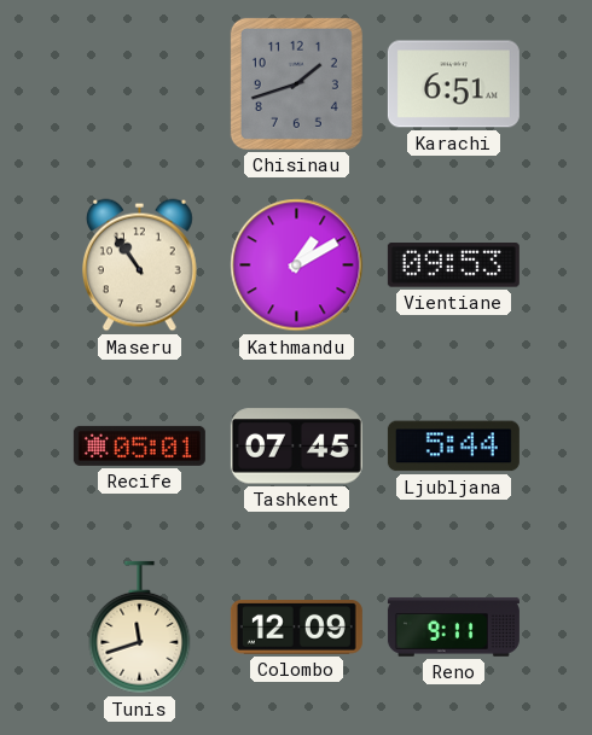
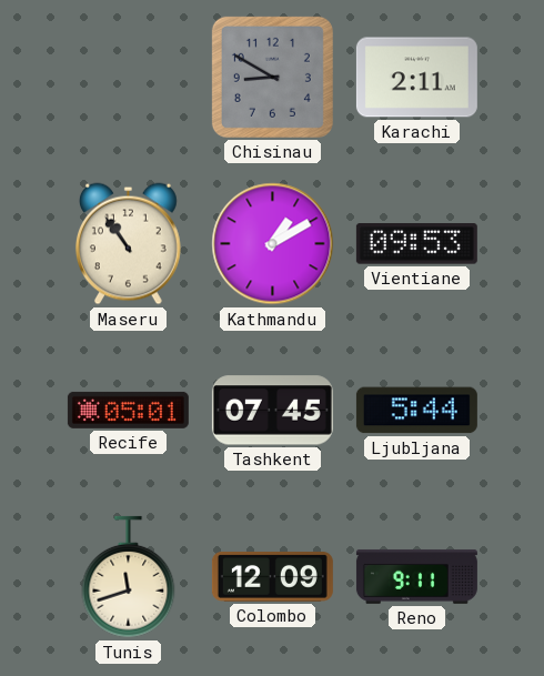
Chisinau: 1:42 -> 8:50 (272, 77)
Karachi: 6:51 -> 2:11 (416, 78)
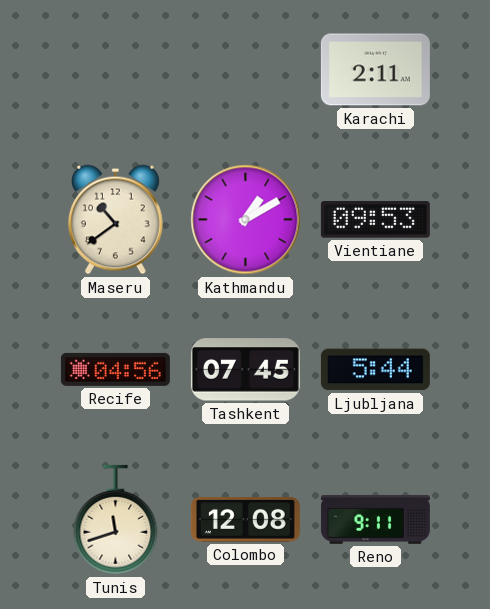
Chisinau: 8:50 -> none (272, 77)
Maseru: 10:54 -> 10:39 (115, 220)
Recife: 05:01 -> 04:56 (115, 369)
Colombo: 12:09 -> 12:08 (245, 520)
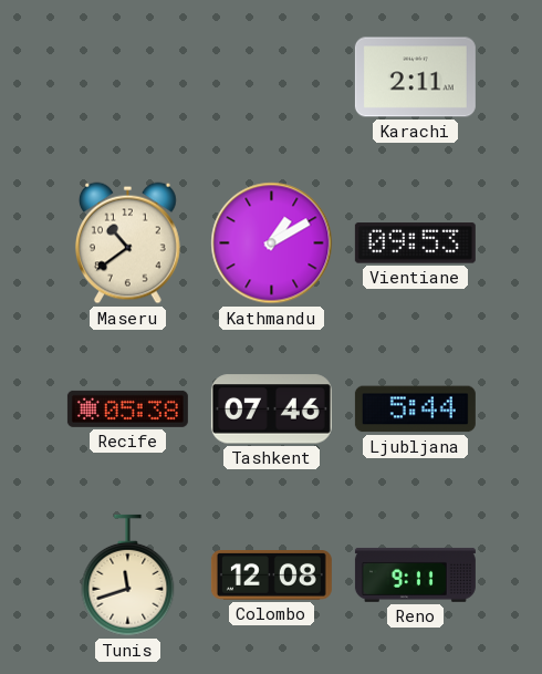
Recife: 04:56 -> 05:38 (127, 408)
Tashkent: 07:45 -> 07:46 (271, 409)
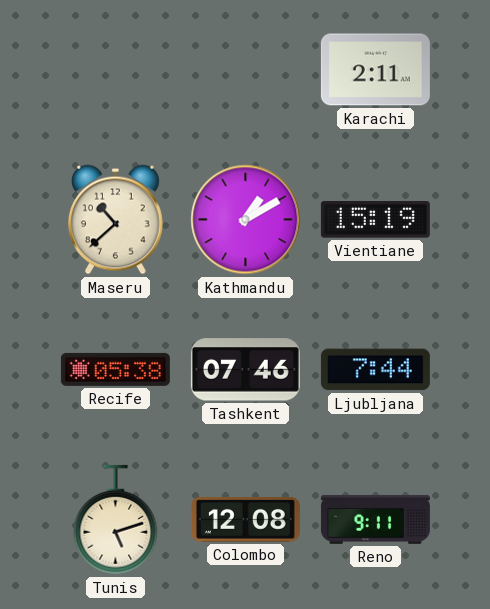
Maseru: 10:39 -> 10:38 (115, 220)
Vientiane: 09:53 -> 15:19 (375, 220)
Ljubljana: 5:44 -> 7:44 (375, 370)
Tunis: 11:42 -> 5:12 (116, 520)
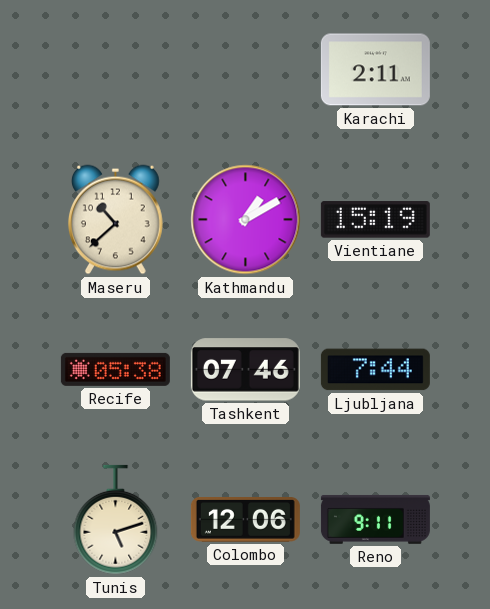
Colombo: 12:08 -> 12:06 (245, 520)
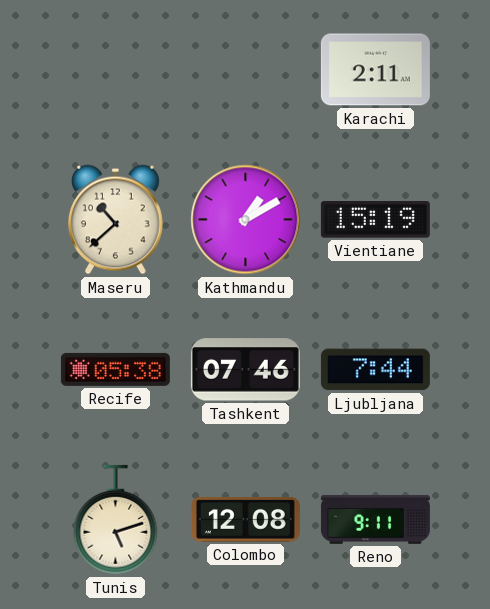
Colombo: 12:06 -> 12:08 (245, 520)
